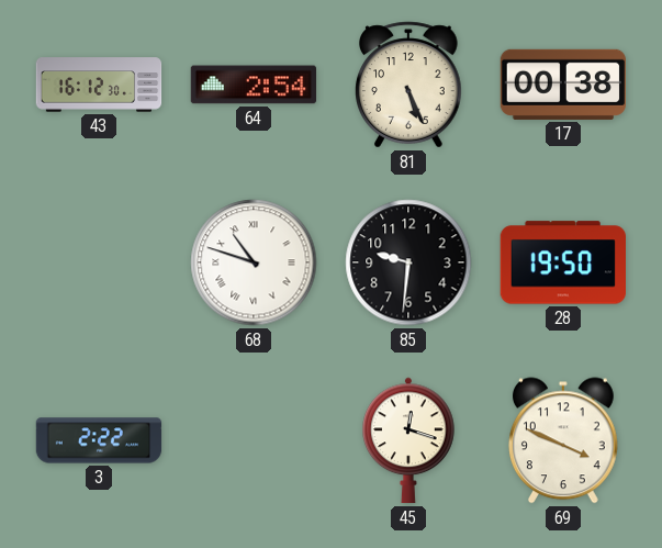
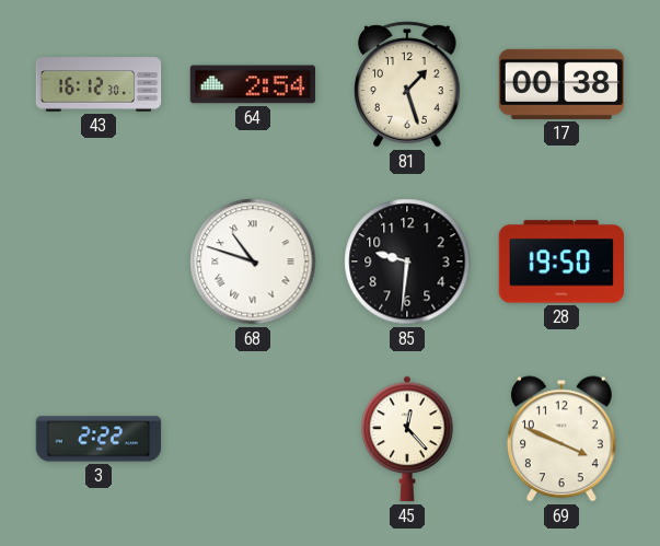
81: 5:26 -> 1:27 (408, 84)
45: 12:18 -> 12:23 (407, 439)
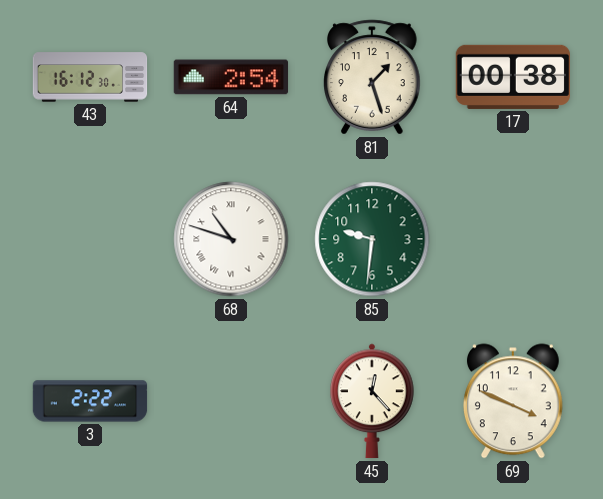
85 dial: black -> green (372, 239)
28: 19:50 -> none (560, 262)
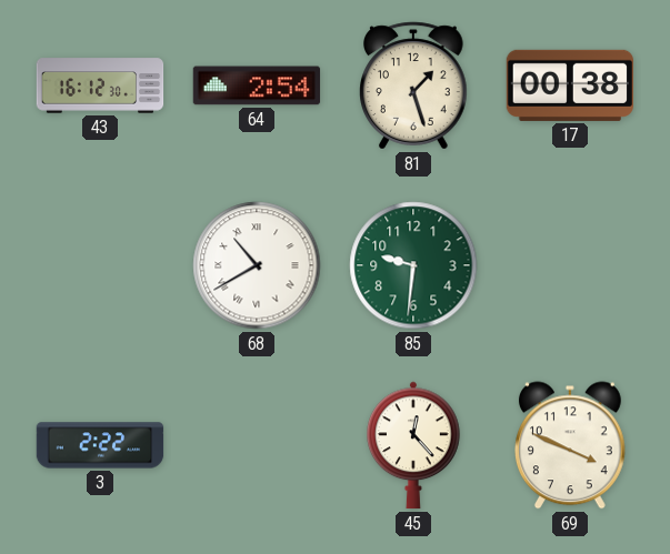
68: 10:48 -> 10:40 (257, 265)
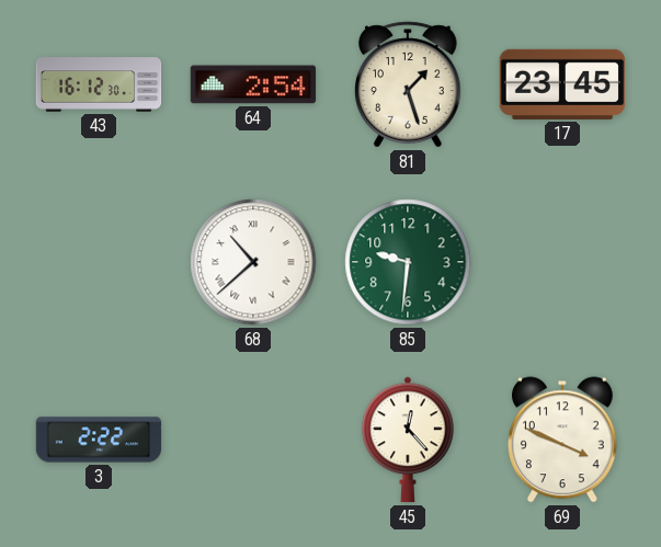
17: 00:38 -> 23:45 (562, 84)
68: 10:40 -> 10:38 (253, 262)
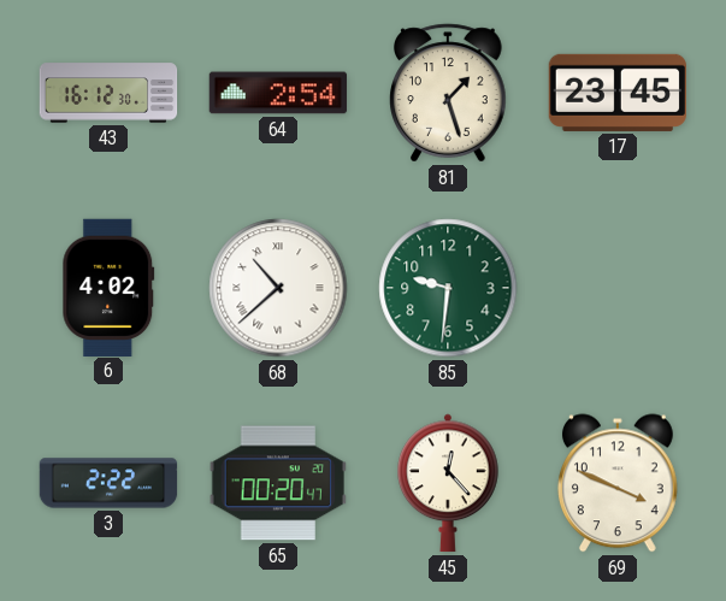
6: none -> 4:02 (108, 287)
65: none -> 00:20 (278, 483)
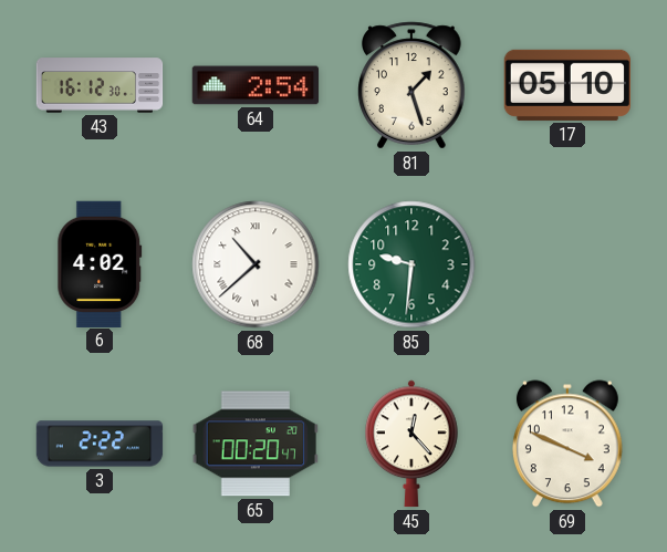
17: 23:45 -> 05:10 (567, 85)
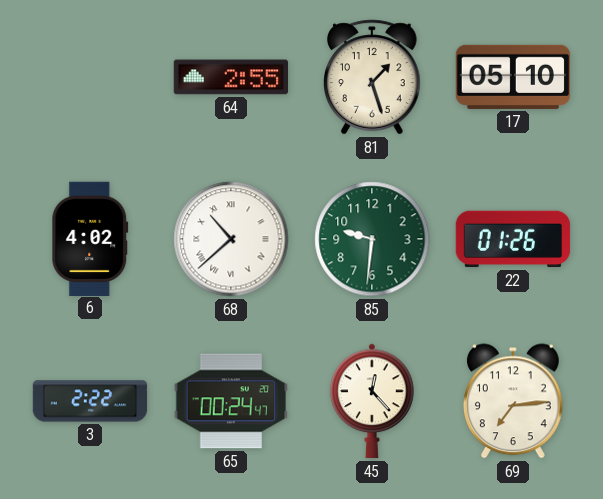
43: 16:12 -> none (100, 85)
64: 2:54 -> 2:55 (231, 77)
22: none -> 01:26 (513, 239)
65: 00:20 -> 00:24 (231, 401)
69: 3:49 -> 7:14 (513, 401)
